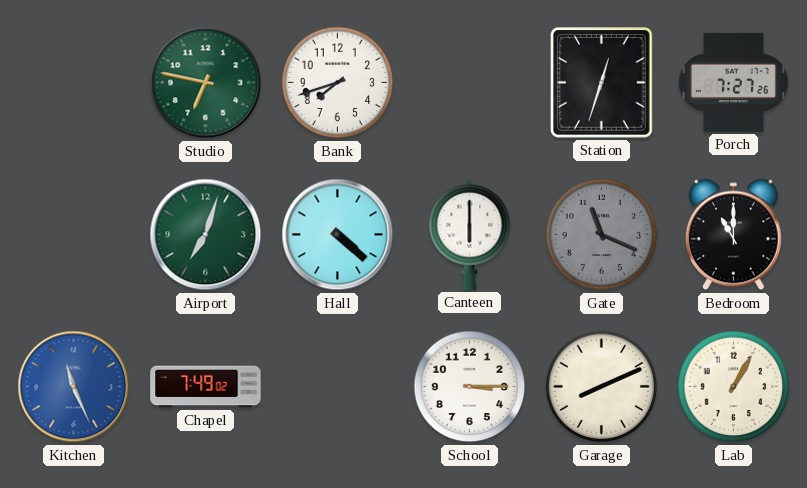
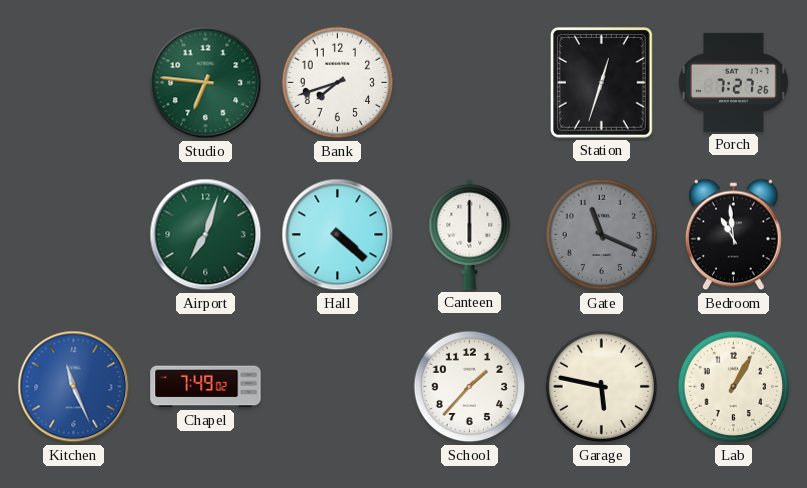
Studio: 6:47 -> 6:46 (206, 83)
Bedroom: 11:00 -> 10:59 (733, 235)
School: 3:15 -> 1:37 (470, 387)
Garage: 8:11 -> 5:47 (602, 387)
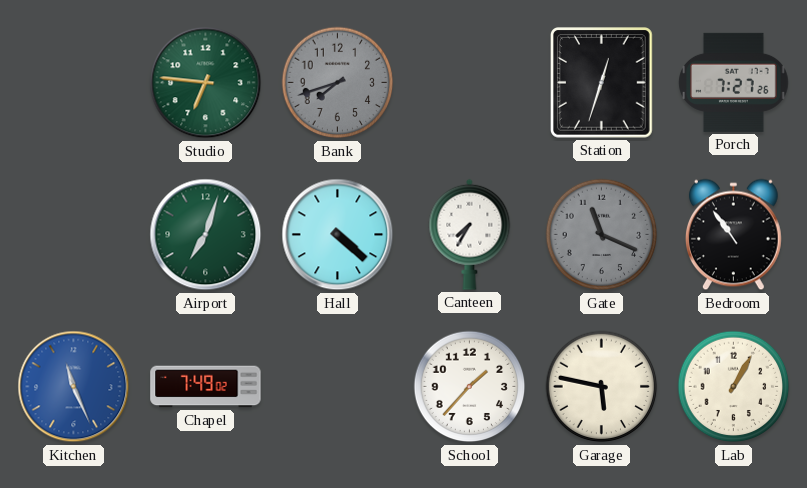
Bank dial: white -> grey (338, 83)
Canteen: 6:00 -> 7:35 (470, 234)
Bedroom: 10:59 -> 10:54 (733, 235)
